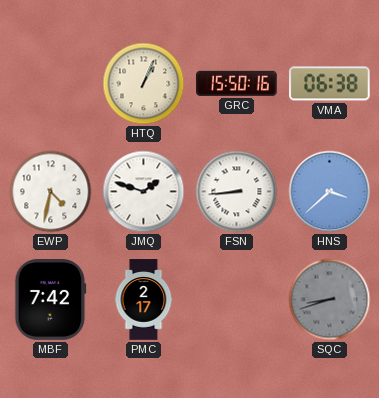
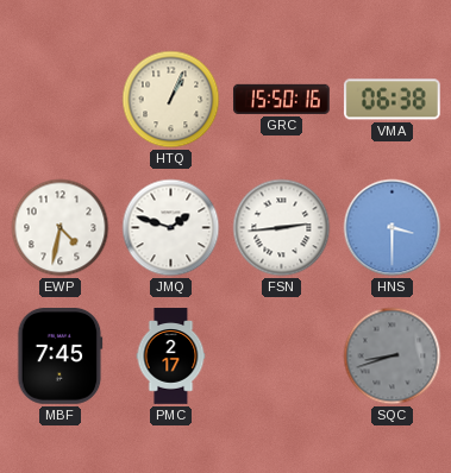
FSN: 8:44 -> 2:44 (282, 228)
HNS: 3:38 -> 3:30 (393, 228)
MBF: 7:42 -> 7:45 (61, 357)
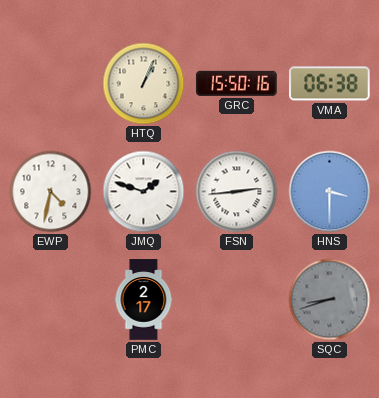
MBF: 7:45 -> none (61, 357)
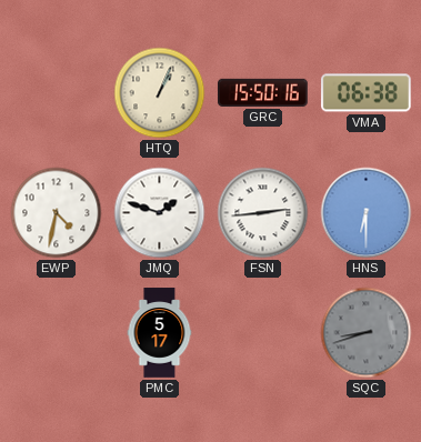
HNS: 3:30 -> 6:30 (367, 213)
PMC: 2:17 -> 5:17 (160, 333)
